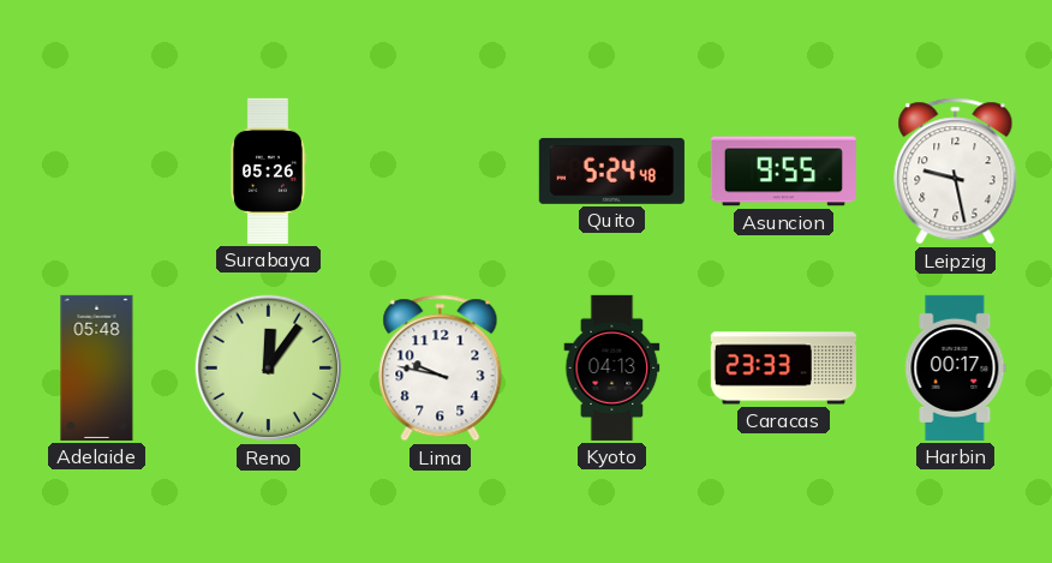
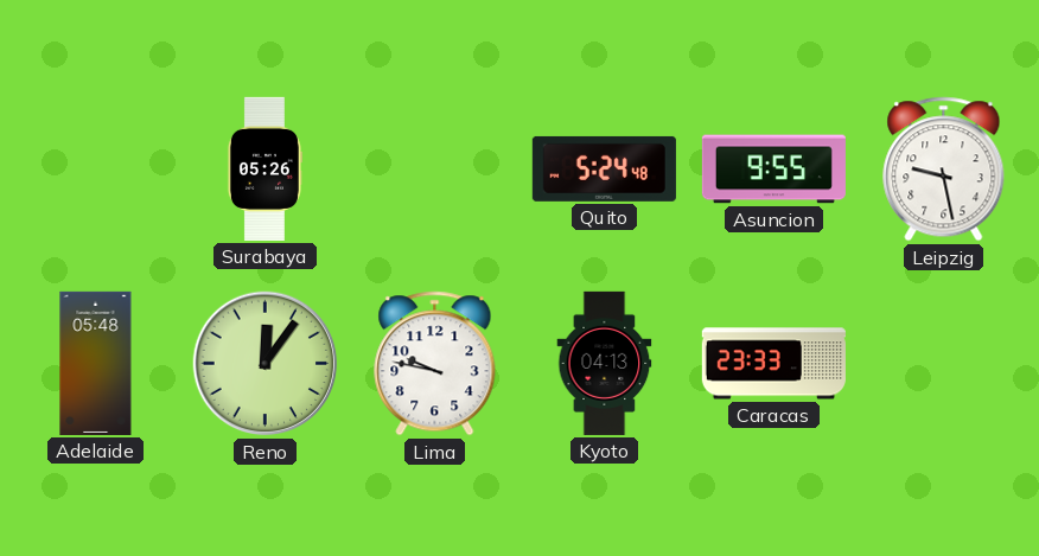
Harbin: 00:17 -> none (956, 367)
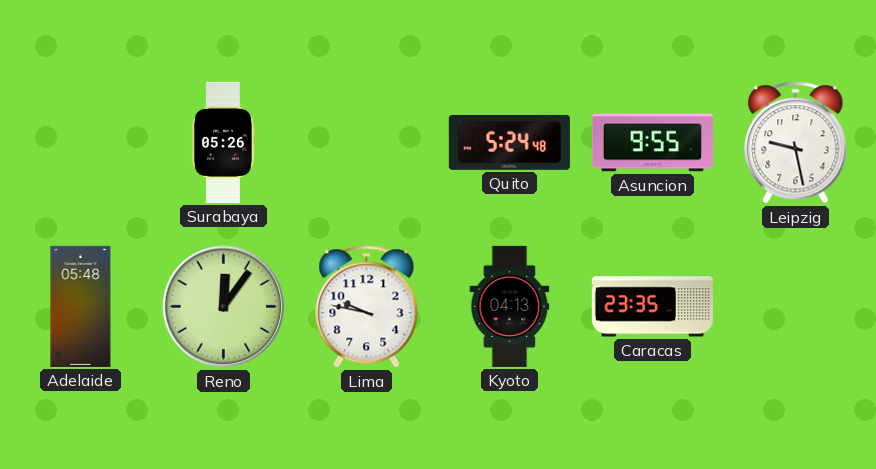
Caracas: 23:33 -> 23:35 (652, 307)
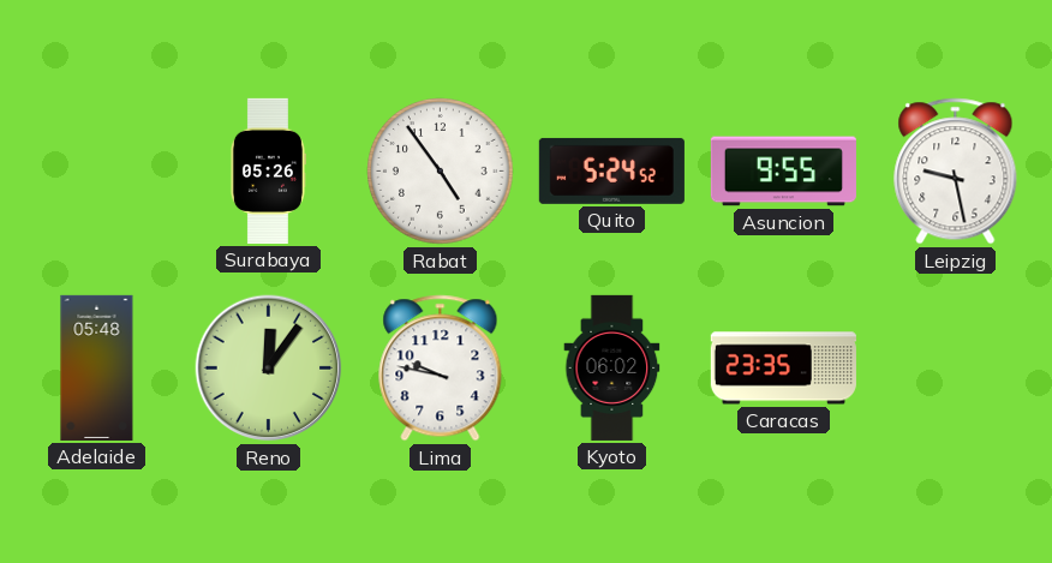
Rabat: none -> 4:54 (441, 172)
Quito: 5:24:48 -> 5:24:52 (611, 170)
Kyoto: 04:13 -> 06:02 (612, 367)
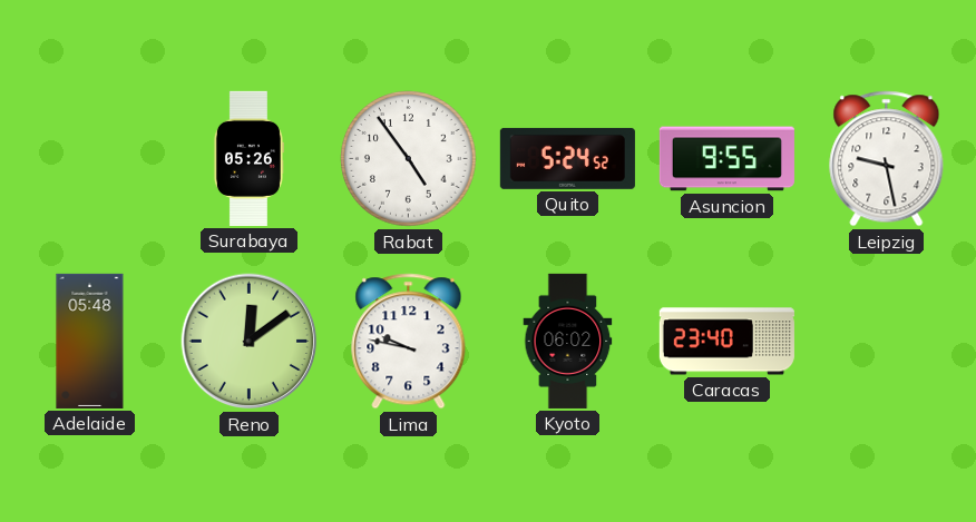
Reno: 12:06 -> 12:09 (250, 342)
Caracas: 23:35 -> 23:40 (726, 342)
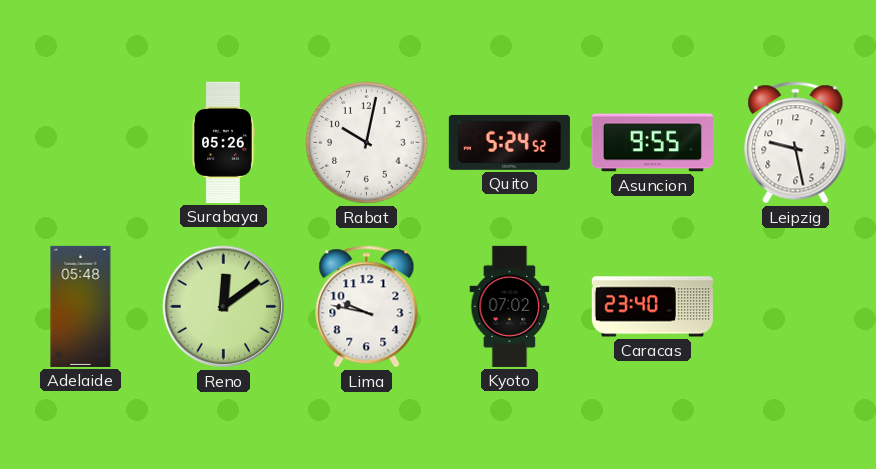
Rabat: 4:54 -> 10:02 (367, 143)
Kyoto: 06:02 -> 07:02 (510, 306)
